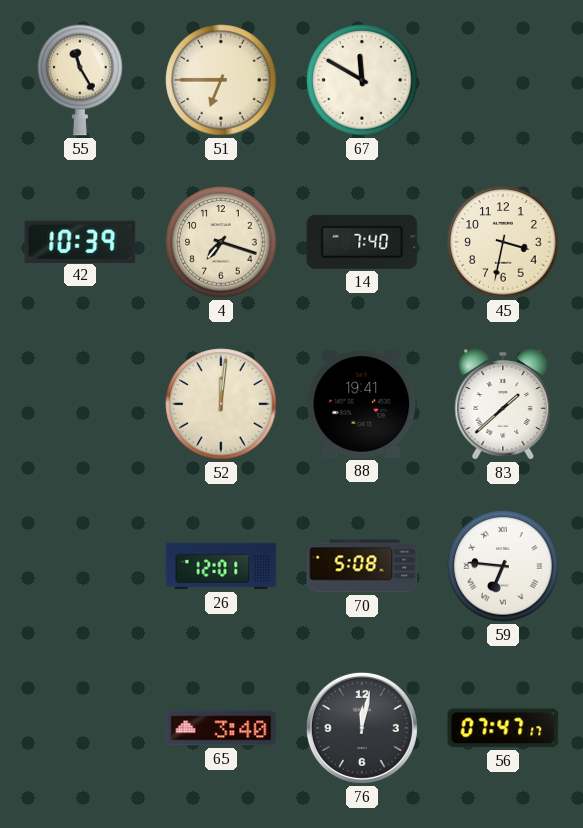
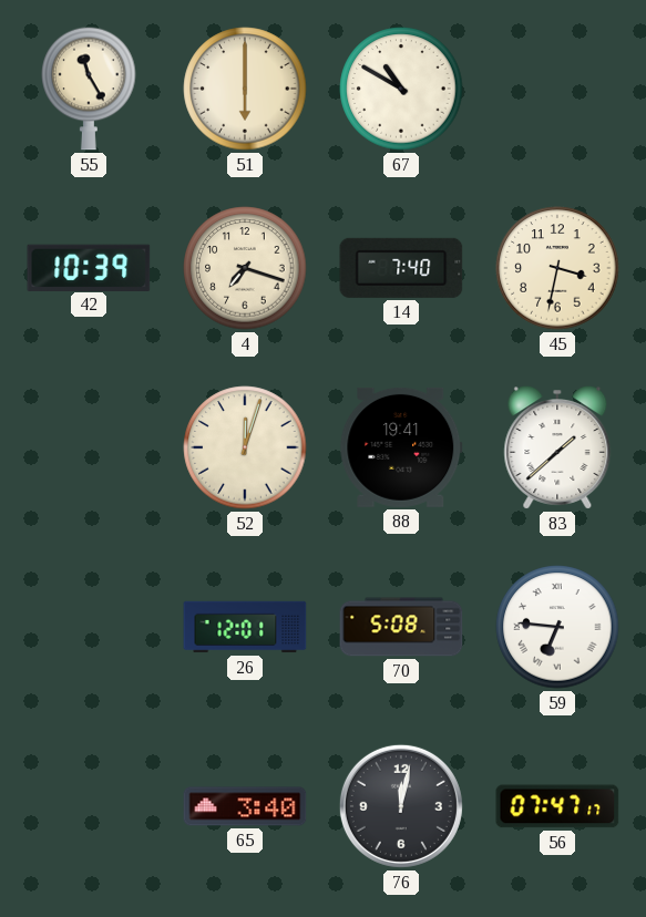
51: 6:45 -> 6:00 (245, 89)
67: 11:50 -> 10:50 (401, 89)
52: 12:01 -> 12:03 (245, 447)
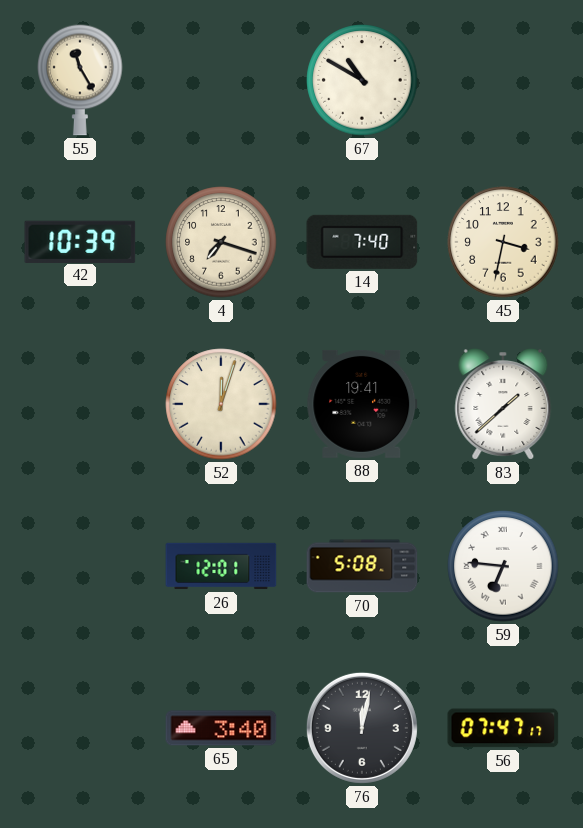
51: 6:00 -> none (245, 89)
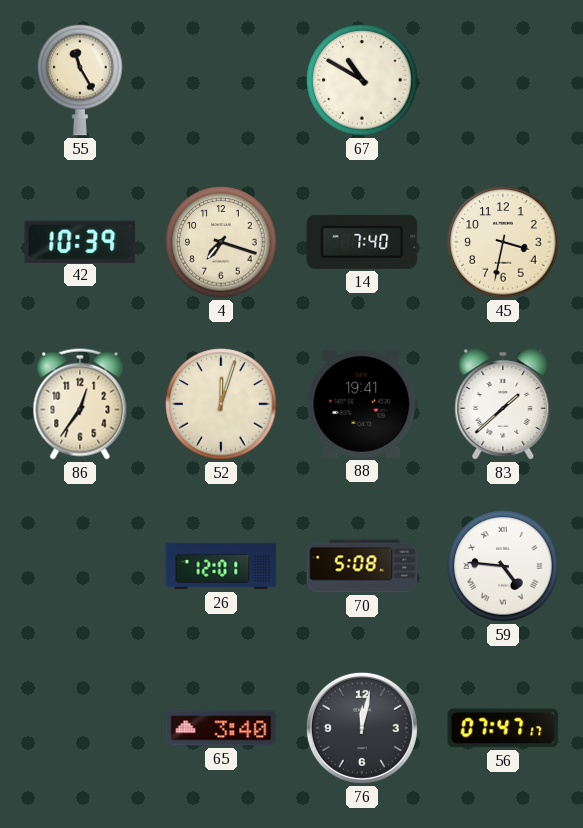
86: none -> 12:36 (80, 404)
59: 6:46 -> 4:46 (503, 566)
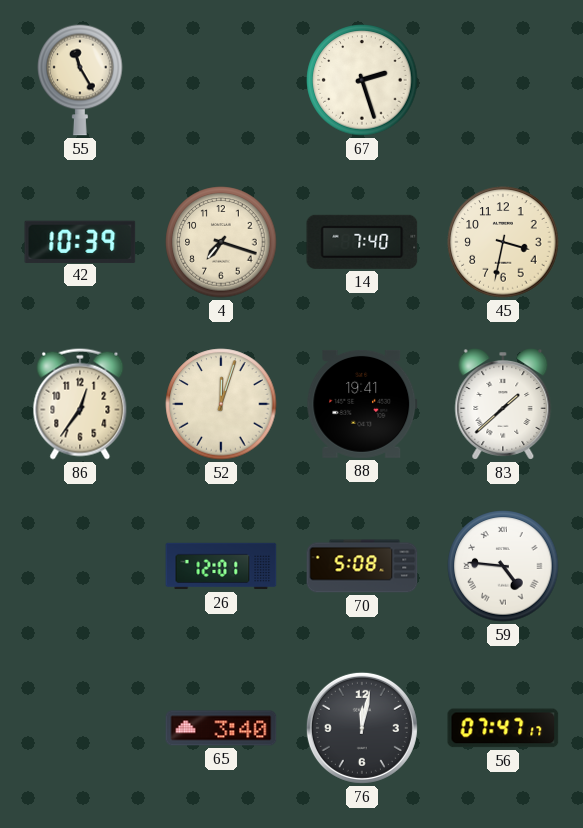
67: 10:50 -> 2:27 (362, 80)
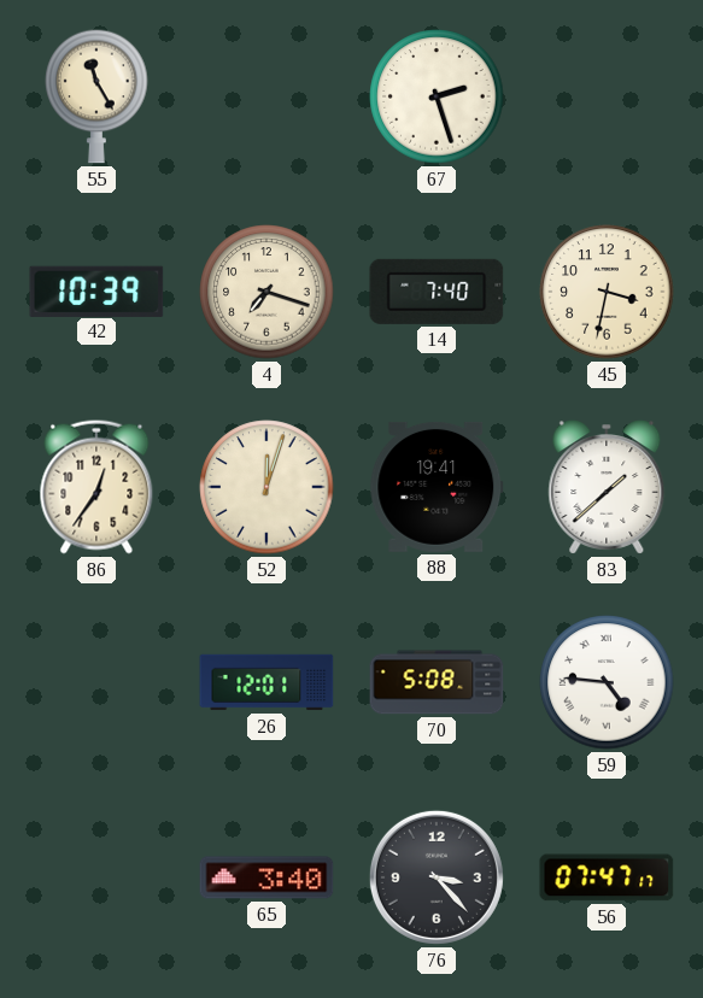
76: 12:02 -> 3:23 (437, 877)
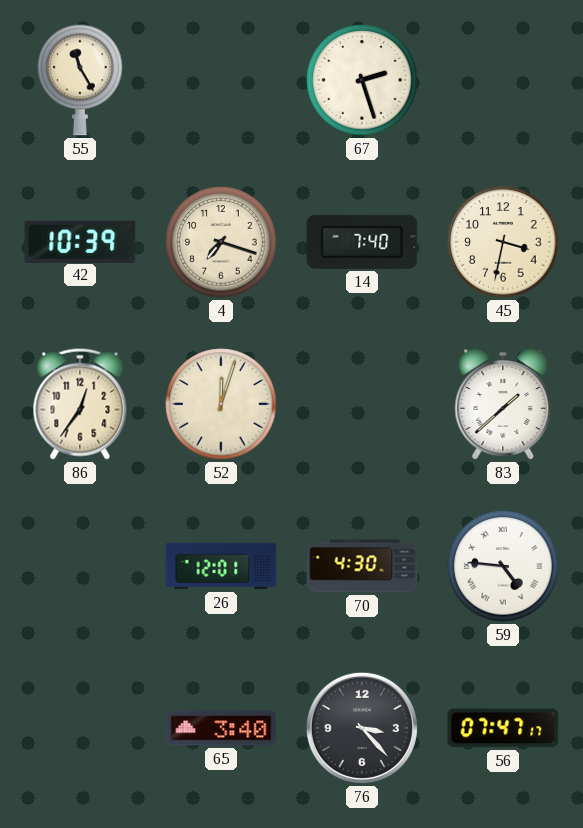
88: 19:41 -> none (437, 487)
70: 5:08 -> 4:30 (362, 566)
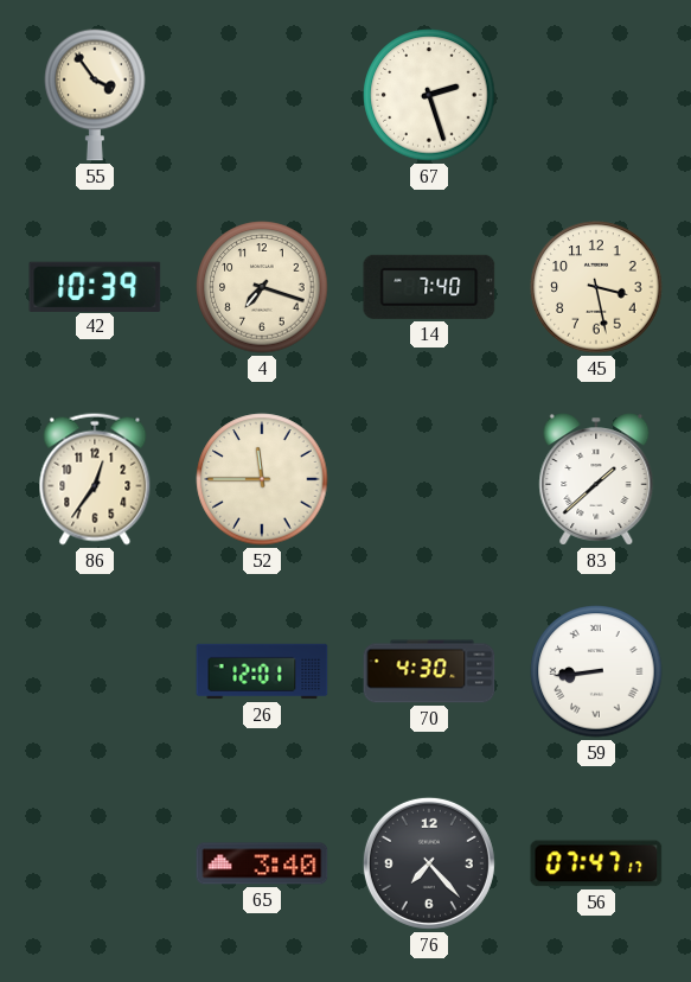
55: 11:25 -> 3:54 (95, 95)
45: 3:32 -> 3:28 (596, 287)
52: 12:03 -> 11:45 (262, 479)
59: 4:46 -> 8:44 (596, 671)
76: 3:23 -> 7:23 (429, 863)
